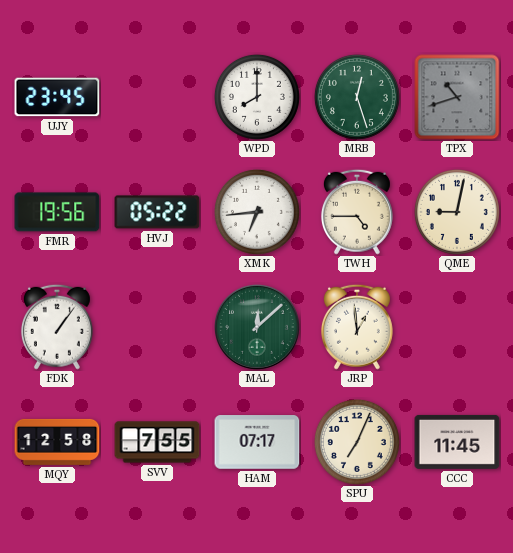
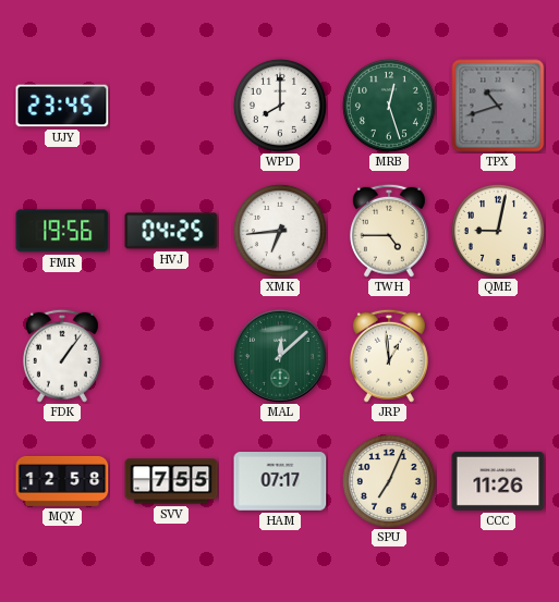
HVJ: 05:22 -> 04:25 (171, 231)
CCC: 11:45 -> 11:26 (498, 481)
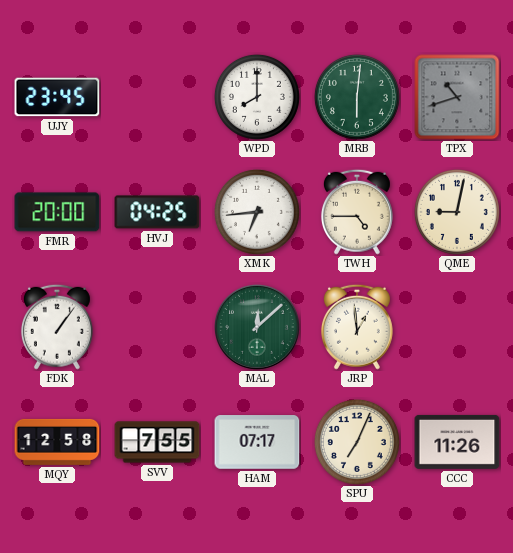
MRB: 12:27 -> 6:01 (357, 97)
FMR: 19:56 -> 20:00 (57, 212)
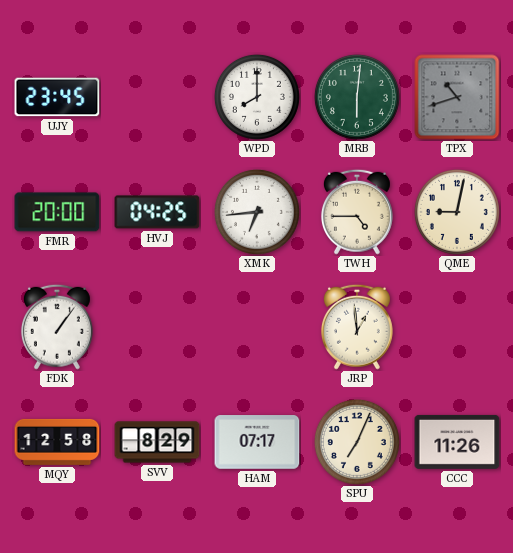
MAL: 12:08 -> none (258, 328)
SVV: 7:55 -> 8:29 (157, 442)
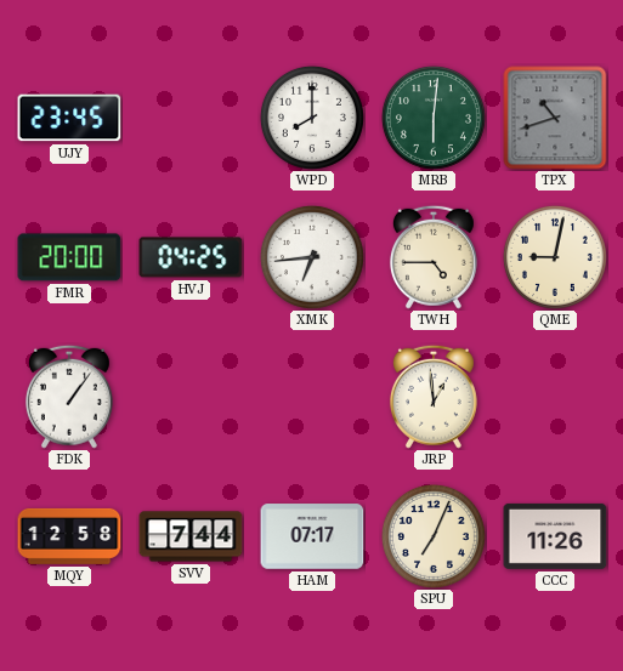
SVV: 8:29 -> 7:44 (191, 536)
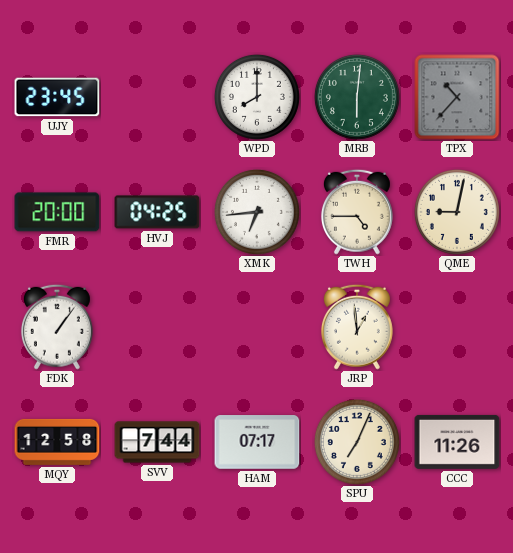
TPX: 10:42 -> 10:37 (457, 97)
